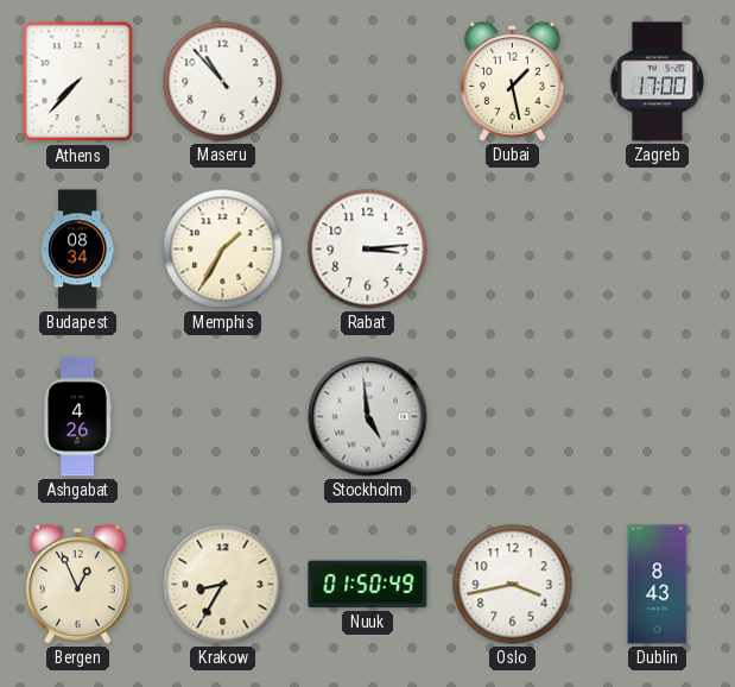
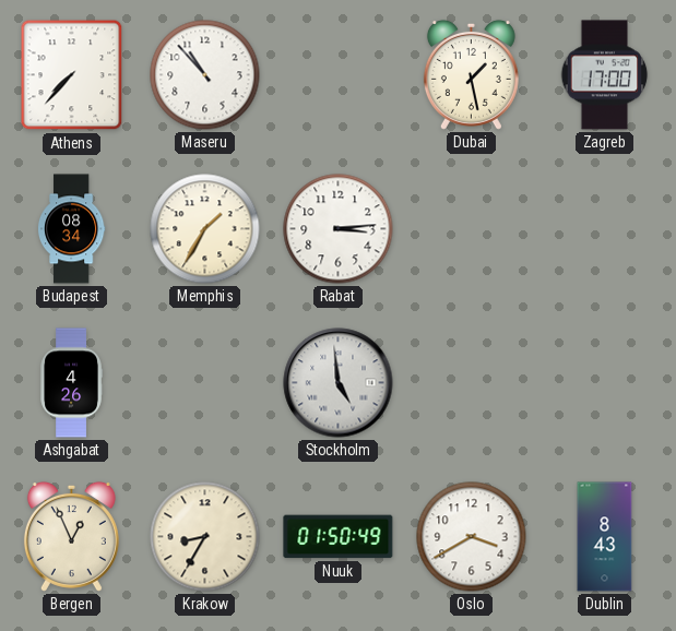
Oslo: 3:43 -> 3:40 (472, 537)
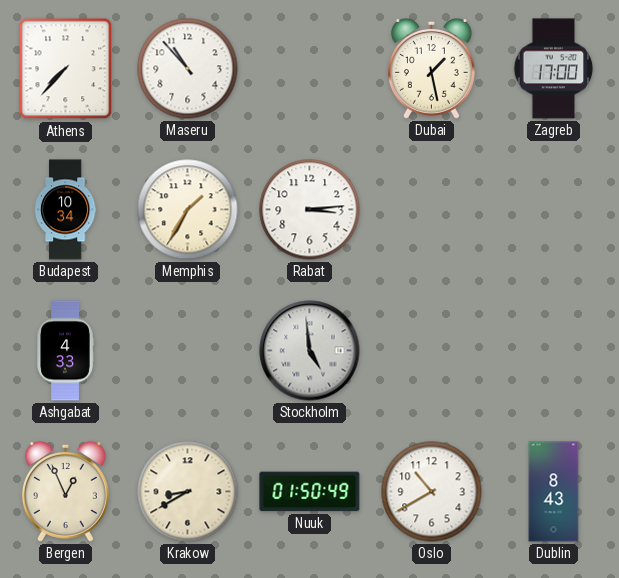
Budapest: 08:34 -> 10:34 (65, 210)
Ashgabat: 4:26 -> 4:33 (65, 351)
Krakow: 8:35 -> 8:40 (188, 492)
Oslo: 3:40 -> 10:40 (432, 492)
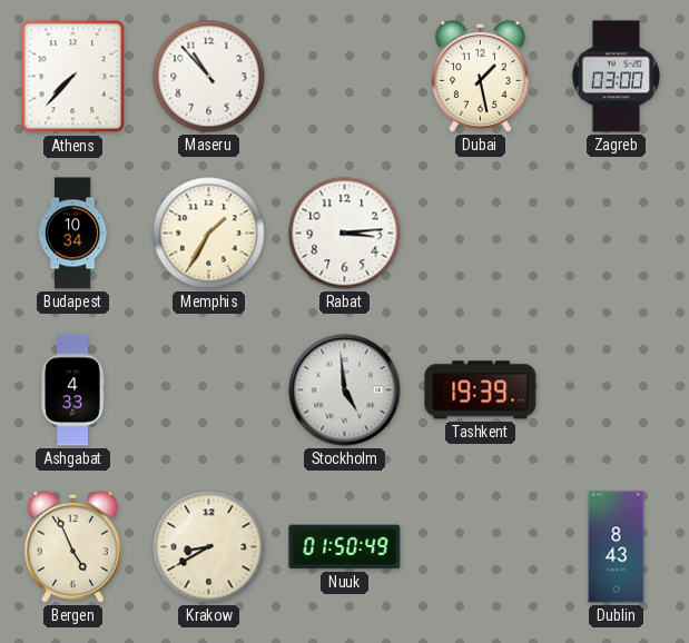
Zagreb: 17:00 -> 03:00 (617, 77)
Tashkent: none -> 19:39 (481, 390)
Bergen: 12:56 -> 4:56 (72, 546)
Oslo: 10:40 -> none (432, 492)
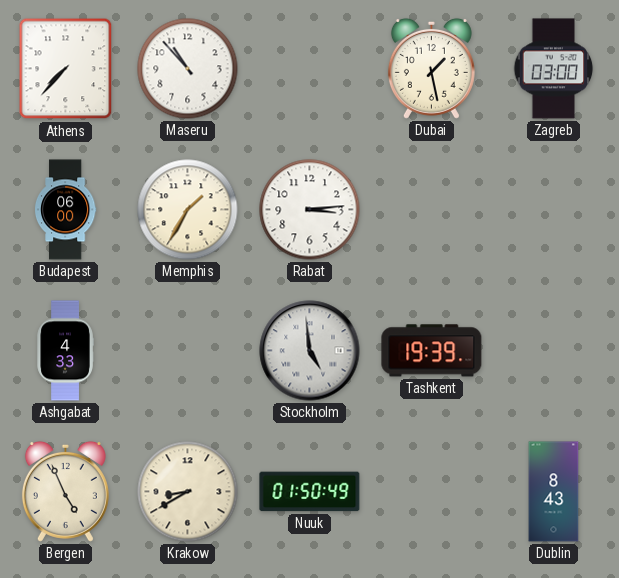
Budapest: 10:34 -> 06:00 (65, 210)
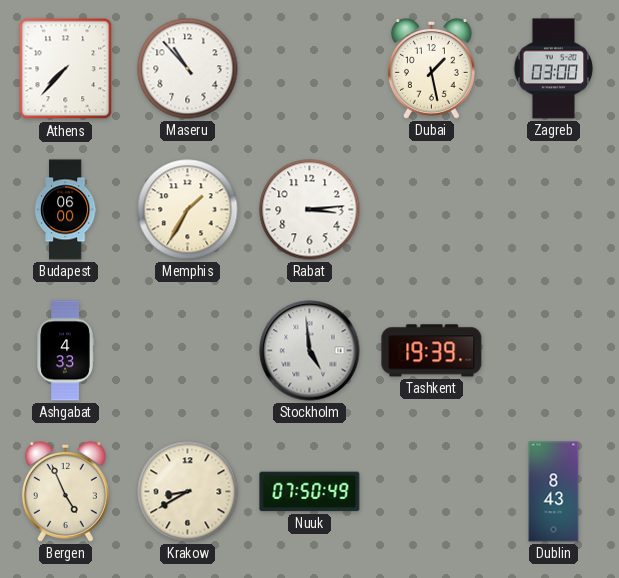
Nuuk: 01:50 -> 07:50 (310, 492)
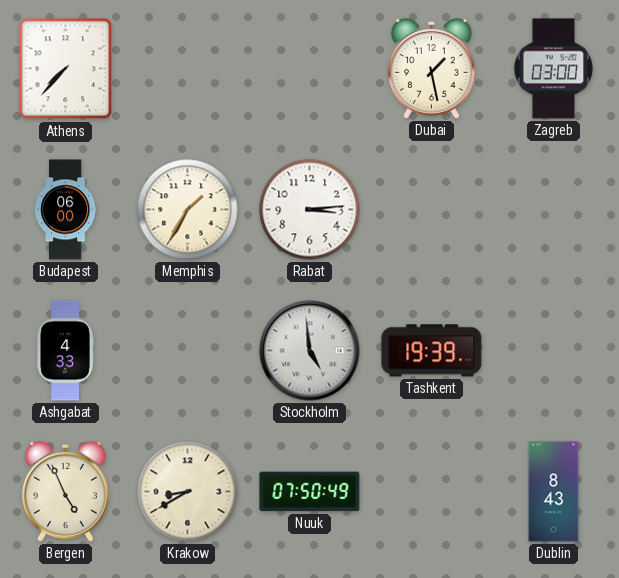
Maseru: 10:53 -> none (188, 69)
